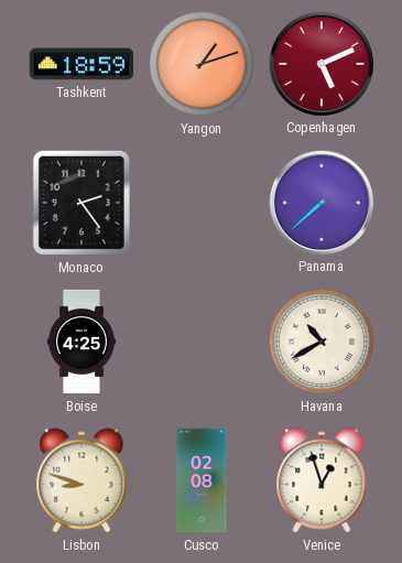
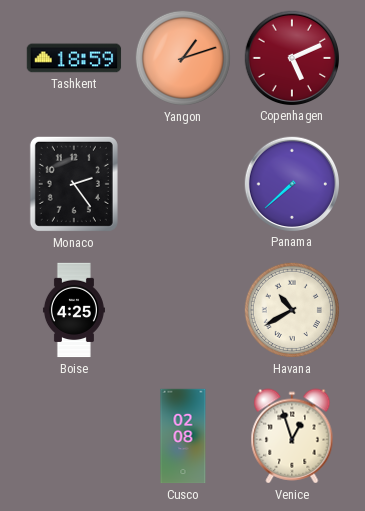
Lisbon: 8:48 -> none (82, 480)
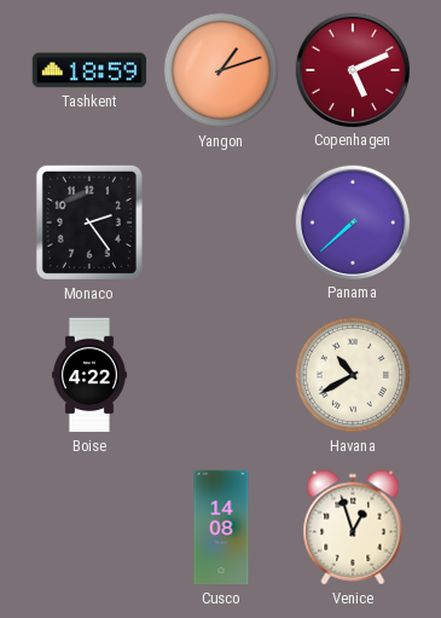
Boise: 4:25 -> 4:22 (89, 375)
Cusco: 02:08 -> 14:08 (221, 527)
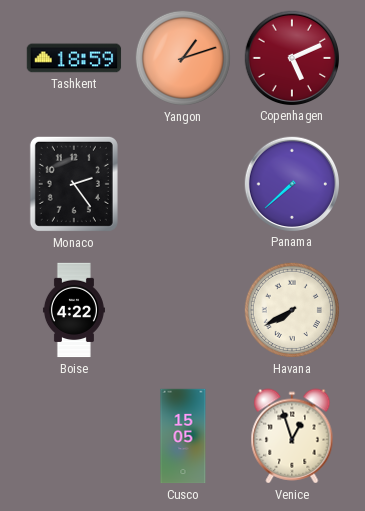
Havana: 10:40 -> 7:40 (292, 310)
Cusco: 14:08 -> 15:05 (183, 436)
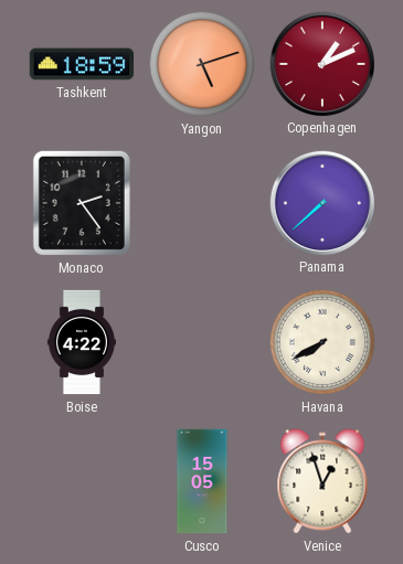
Yangon: 1:12 -> 5:12 (202, 64)
Copenhagen: 5:11 -> 1:11 (321, 63)
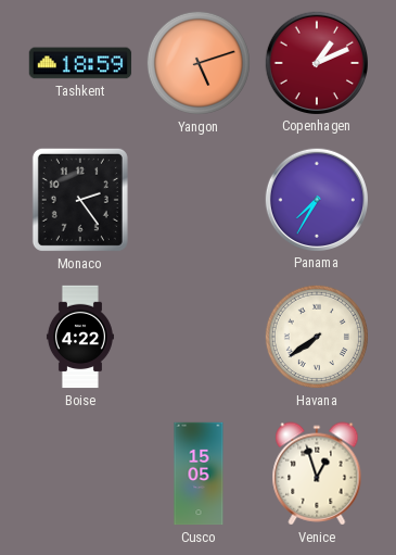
Panama: 7:38 -> 7:35 (316, 199)
Havana: 7:40 -> 7:39 (317, 337)
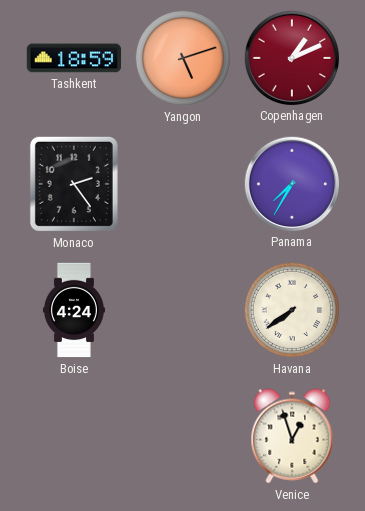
Boise: 4:22 -> 4:24 (74, 310)
Cusco: 15:05 -> none (199, 474)
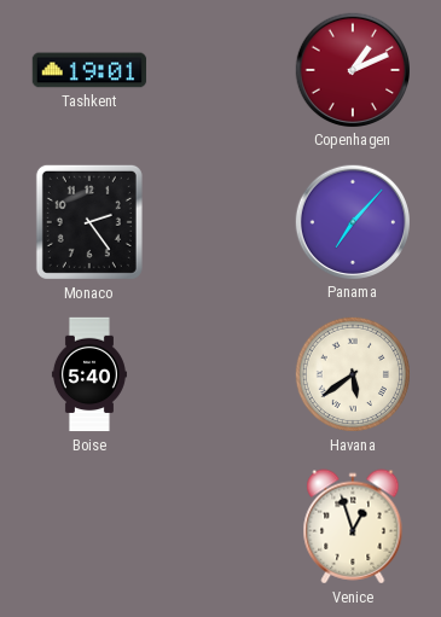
Tashkent: 18:59 -> 19:01 (89, 70)
Yangon: 5:12 -> none (183, 58)
Panama: 7:35 -> 7:07 (352, 221)
Boise: 4:24 -> 5:40 (89, 374)
Havana: 7:39 -> 5:39 (353, 374)
